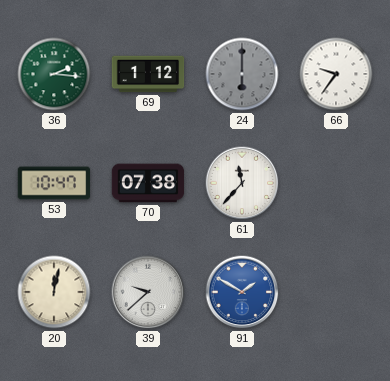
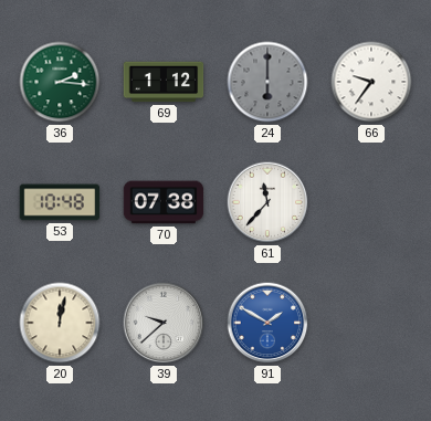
53: 10:47 -> 10:48 (60, 202)
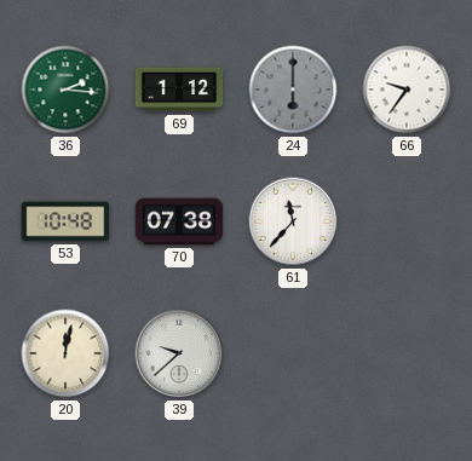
91: 1:50 -> none (267, 323)
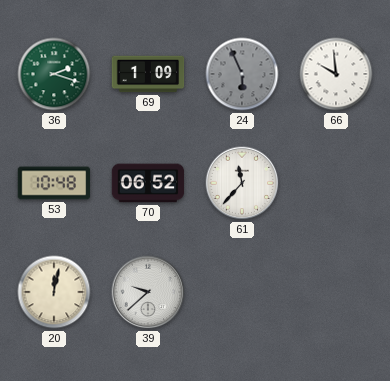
36: 2:16 -> 2:18 (54, 74)
69: 1:12 -> 1:09 (148, 74)
24: 6:00 -> 5:56 (242, 74)
66: 9:36 -> 9:59 (336, 74)
70: 07:38 -> 06:52 (148, 183)
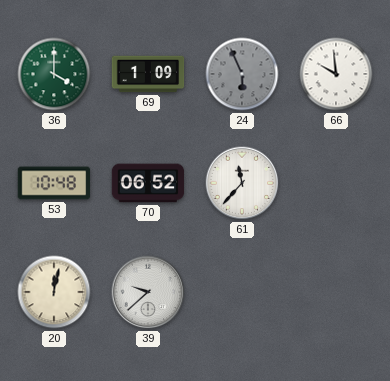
36: 2:18 -> 4:00 (54, 74)
